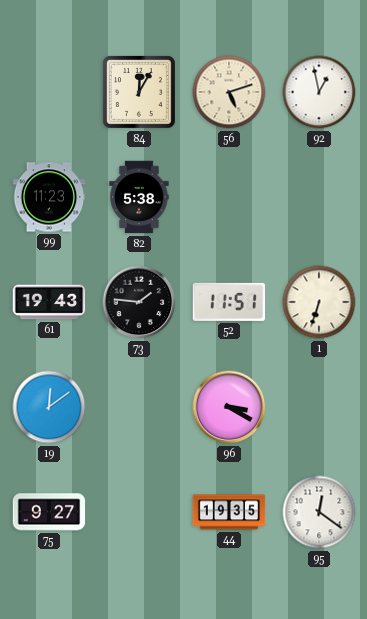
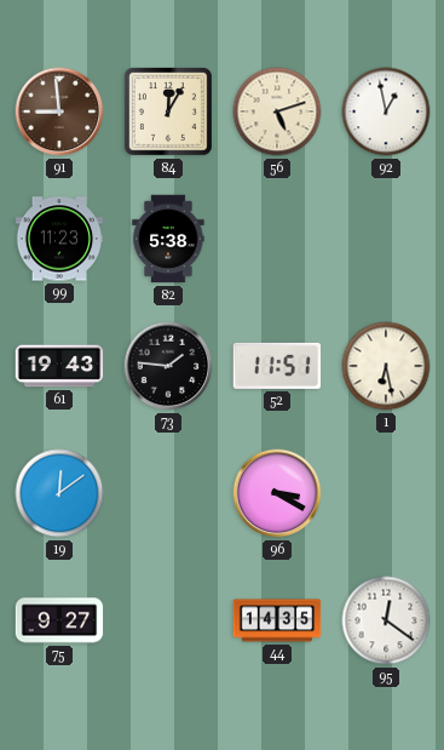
91: none -> 8:59 (59, 111)
1: 6:33 -> 6:28 (386, 366)
44: 19:35 -> 14:35 (277, 620)
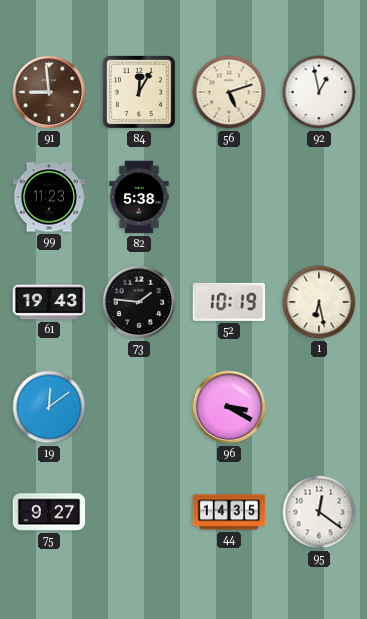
52: 11:51 -> 10:19 (229, 302)
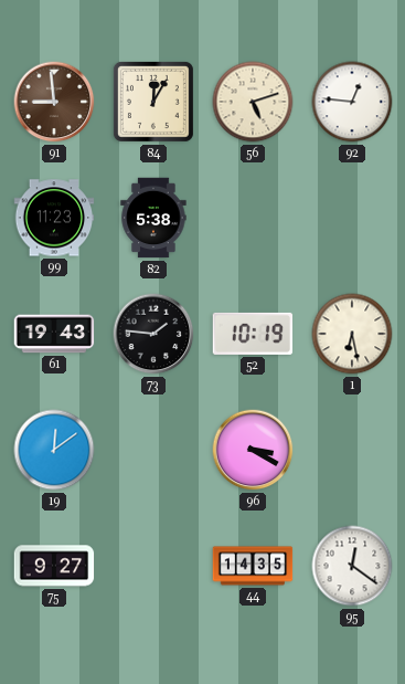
92: 12:58 -> 12:46 (352, 102)
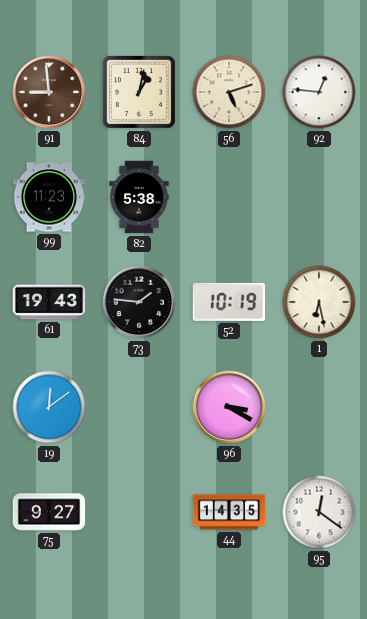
84: 12:05 -> 1:02 (139, 92)
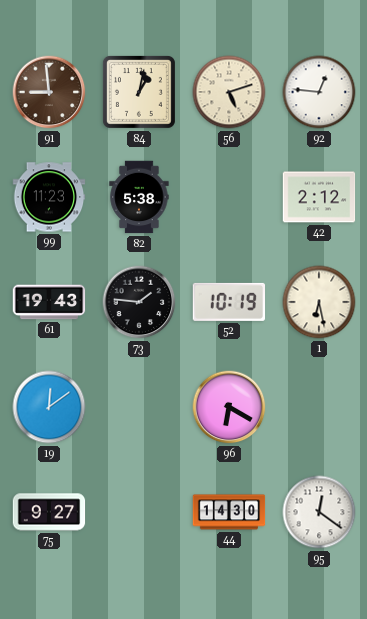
42: none -> 2:12 (319, 197)
96: 3:20 -> 6:20 (229, 407)
44: 14:35 -> 14:30 (229, 512)
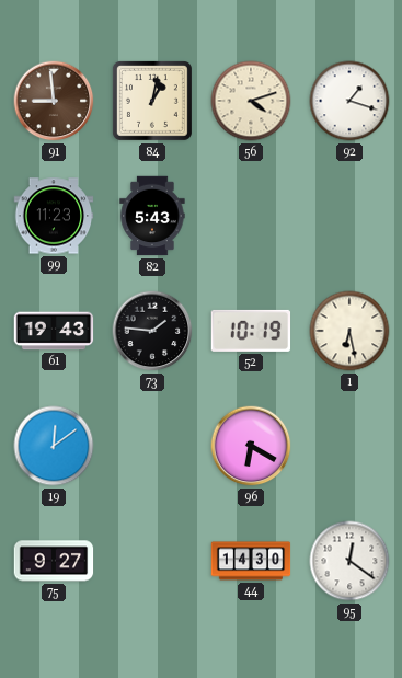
56: 5:12 -> 4:12 (251, 101)
92: 12:46 -> 1:18 (349, 101)
82: 5:38 -> 5:43 (152, 216)
42: 2:12 -> none (319, 197)
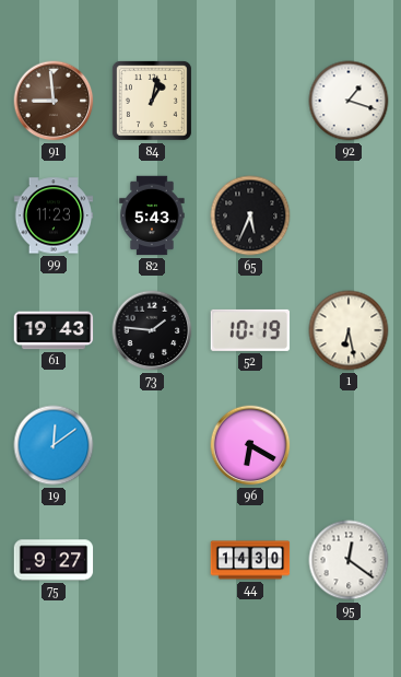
56: 4:12 -> none (251, 101)
65: none -> 5:34 (250, 215)
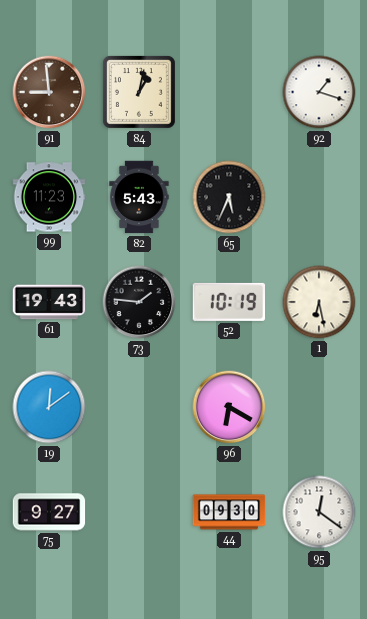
44: 14:30 -> 09:30 (229, 512)
